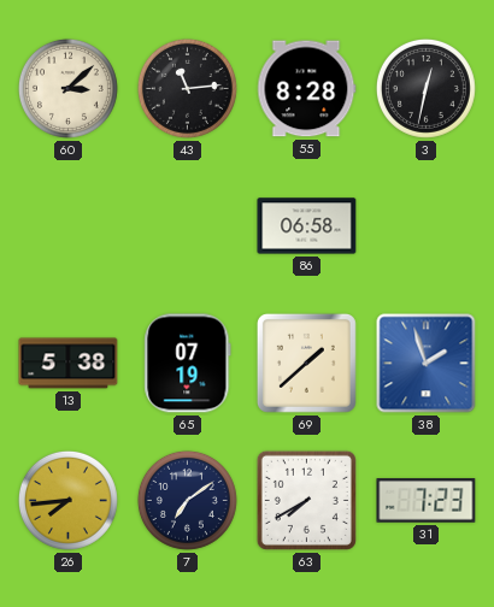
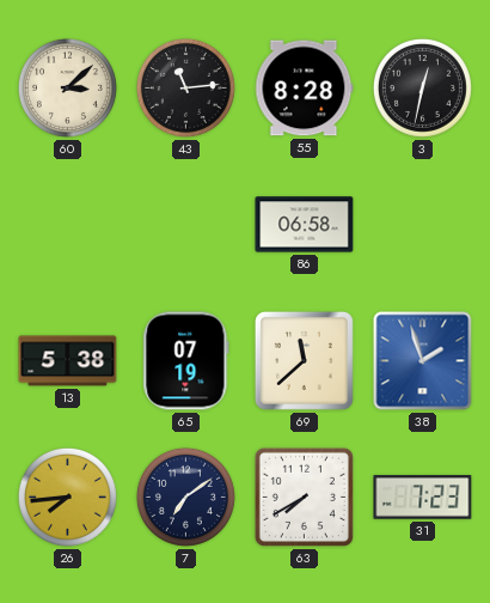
69: 1:38 -> 11:38 (304, 360)
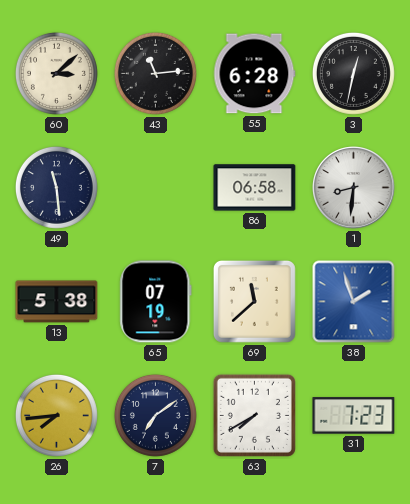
55: 8:28 -> 6:28 (255, 74)
49: none -> 11:29 (56, 187)
1: none -> 8:31 (354, 188)
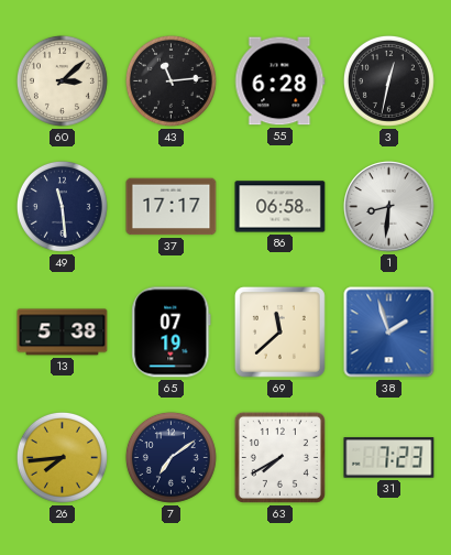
37: none -> 17:17 (172, 207)
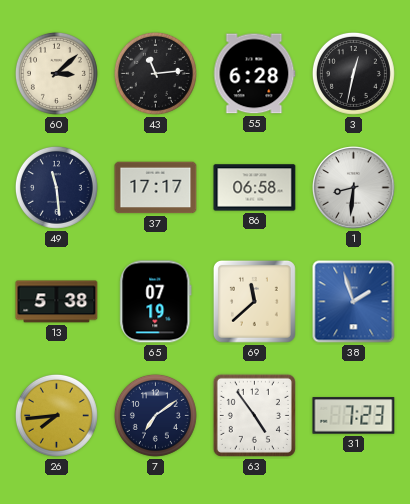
63: 7:40 -> 4:54 (254, 415)
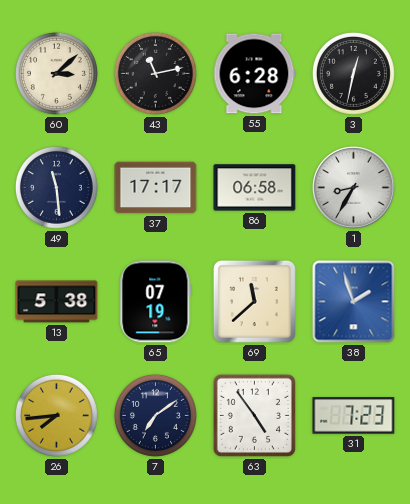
43: 11:14 -> 11:13 (155, 73)
1: 8:31 -> 8:35 (354, 188)
